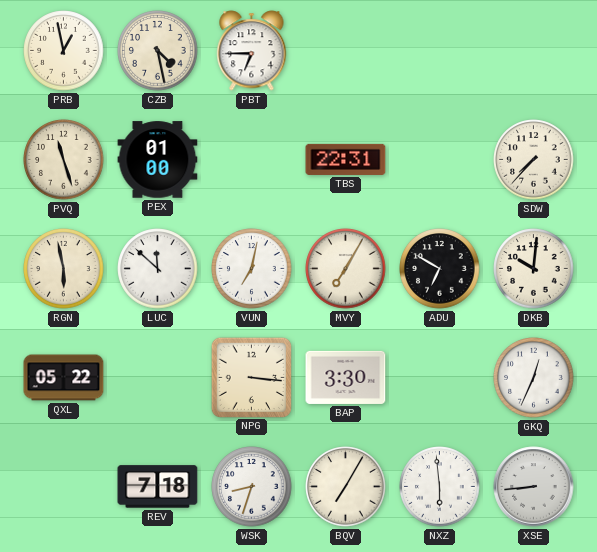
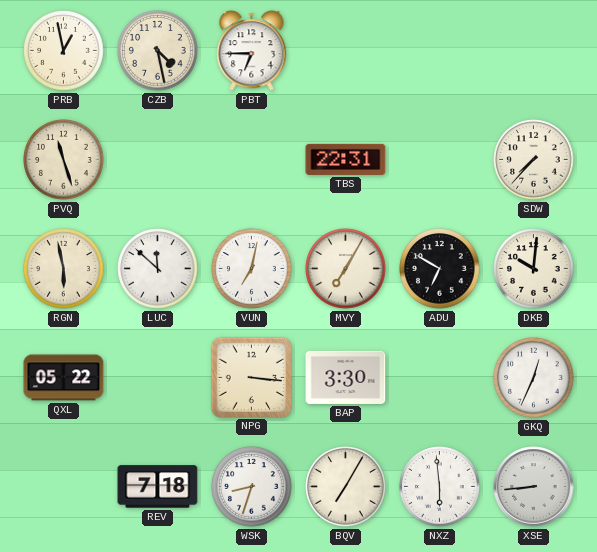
PEX: 01:00 -> none (158, 160)
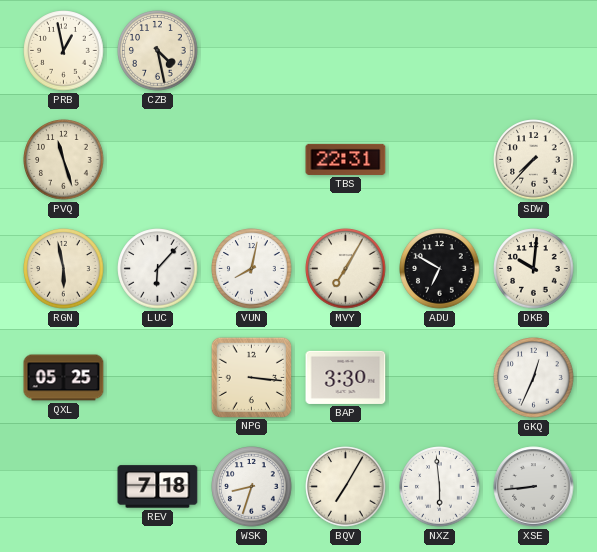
PBT: 6:45 -> none (252, 51)
LUC: 11:52 -> 6:07 (158, 269)
VUN: 7:02 -> 8:02 (252, 269)
QXL: 05:22 -> 05:25 (64, 378)
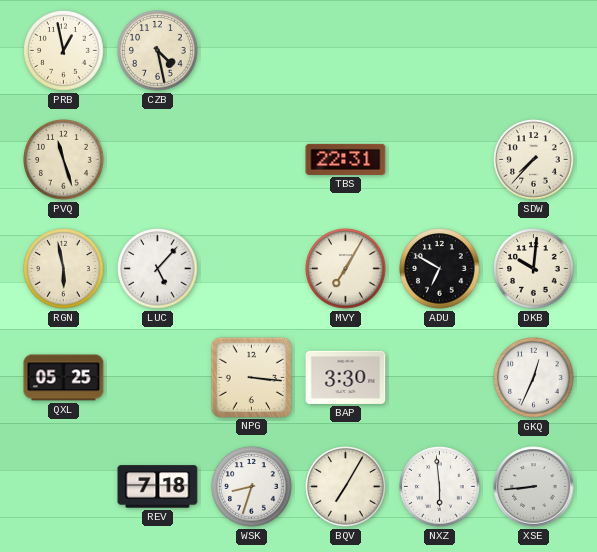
LUC: 6:07 -> 5:07 (158, 269)
VUN: 8:02 -> none (252, 269)
